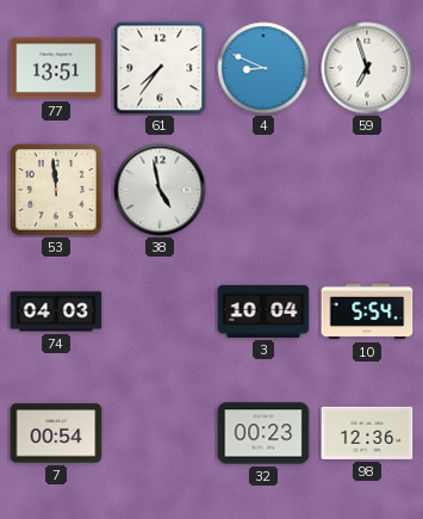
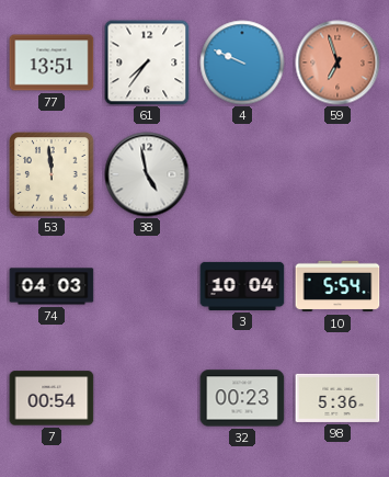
4: 8:49 -> 9:49 (242, 63)
59 dial: white -> salmon (337, 63)
98: 12:36 -> 5:36 (337, 398)
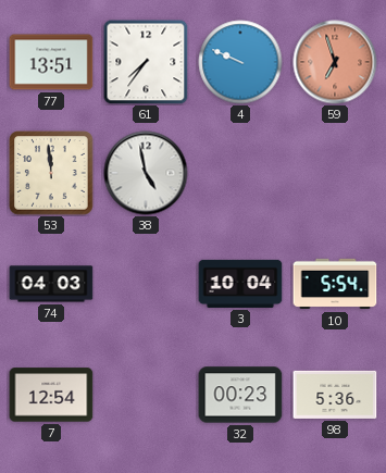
7: 00:54 -> 12:54 (51, 395)
